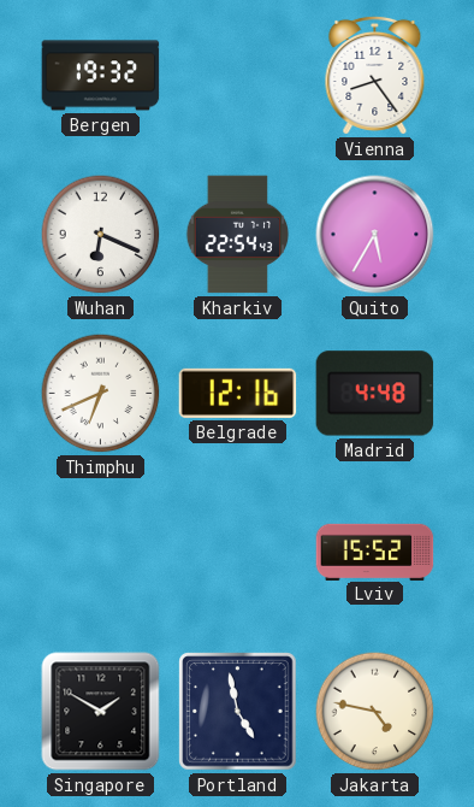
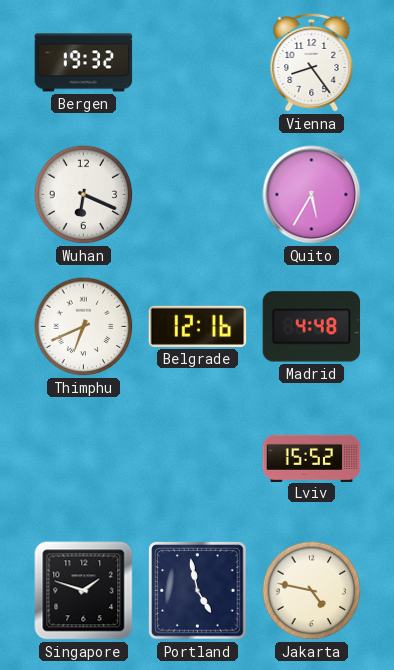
Kharkiv: 22:54 -> none (238, 235)
Singapore: 1:50 -> 1:48 (84, 591)
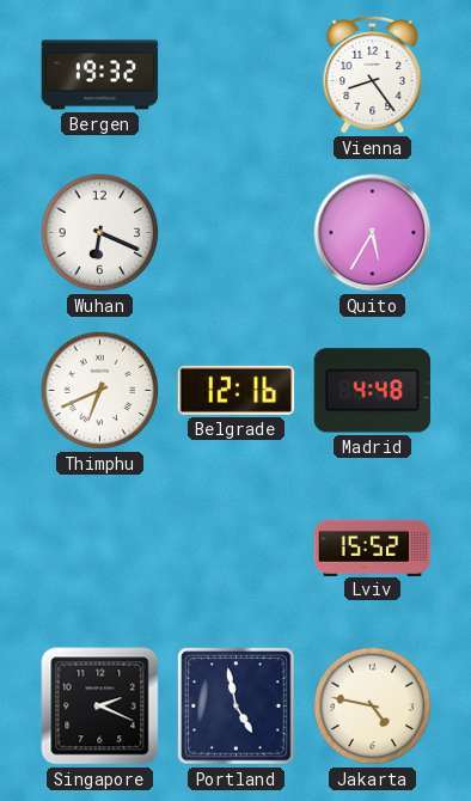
Singapore: 1:48 -> 2:19 (100, 707)
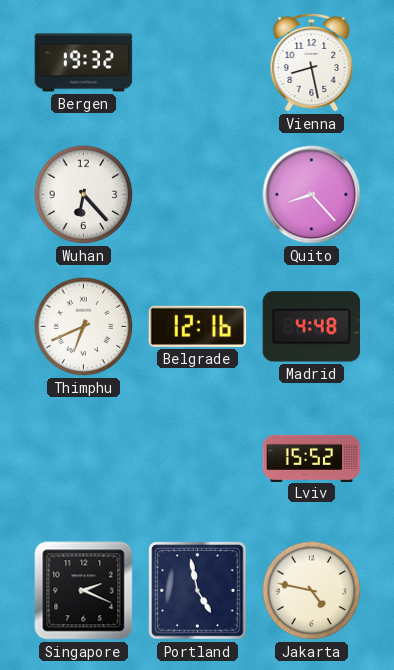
Vienna: 8:24 -> 8:28 (312, 62)
Wuhan: 6:19 -> 6:23 (84, 195)
Quito: 5:35 -> 8:23 (312, 195)
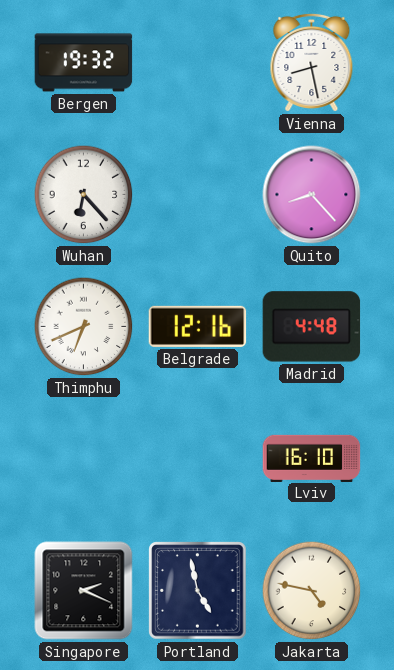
Lviv: 15:52 -> 16:10 (312, 458)
